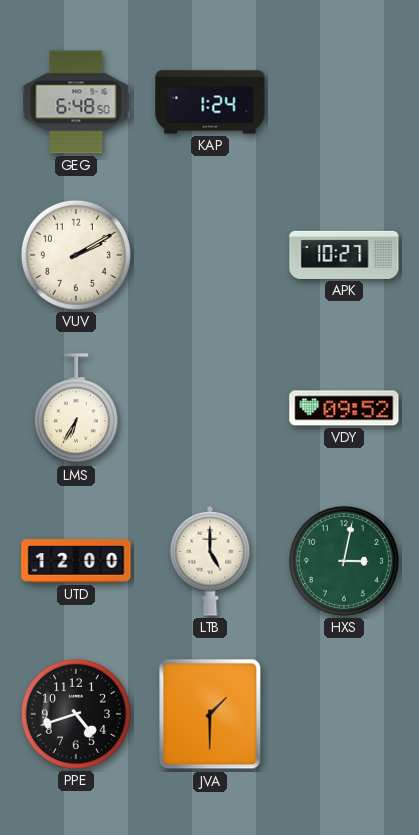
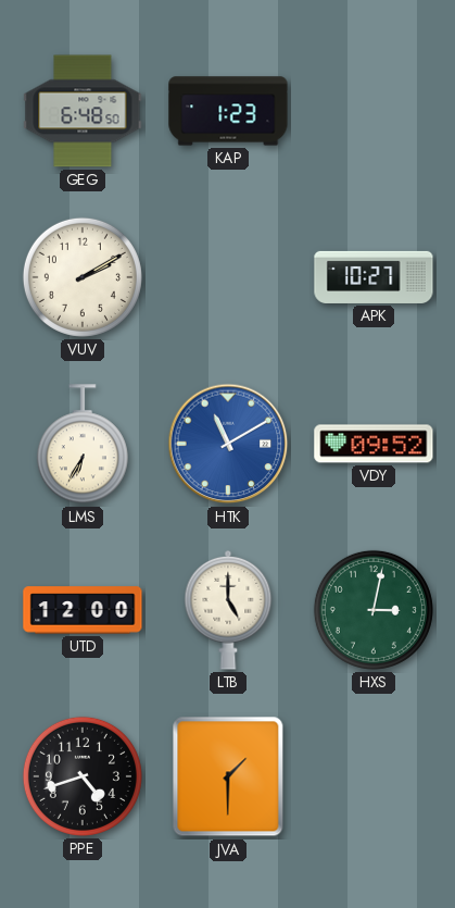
KAP: 1:24 -> 1:23 (228, 111)
HTK: none -> 11:10 (228, 444)
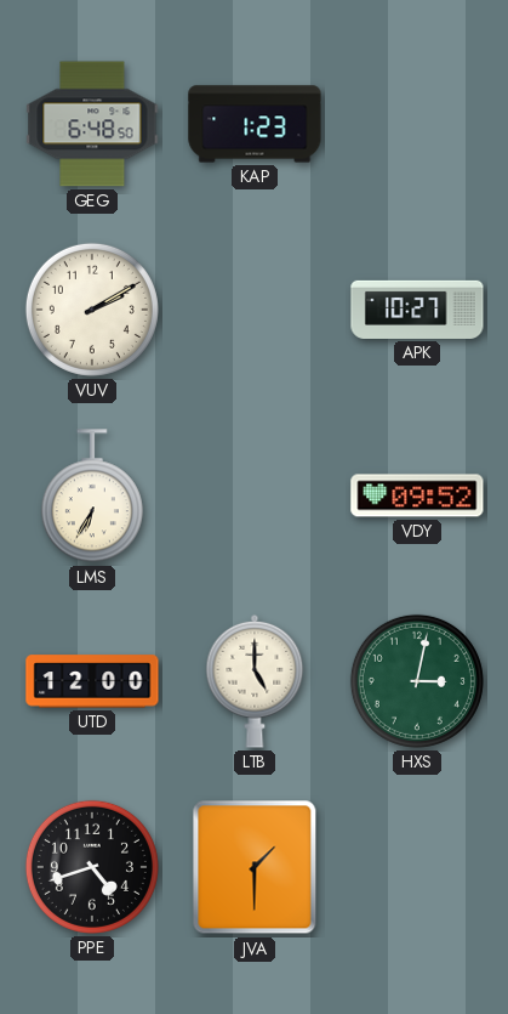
HTK: 11:10 -> none (228, 444)
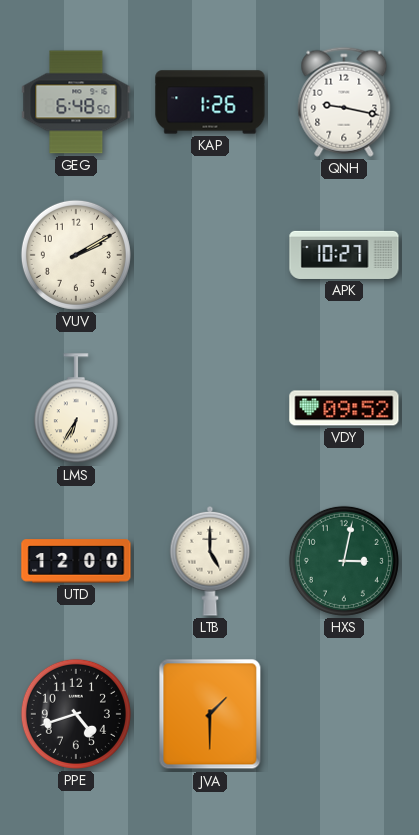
KAP: 1:23 -> 1:26 (210, 102)
QNH: none -> 9:17 (344, 102)
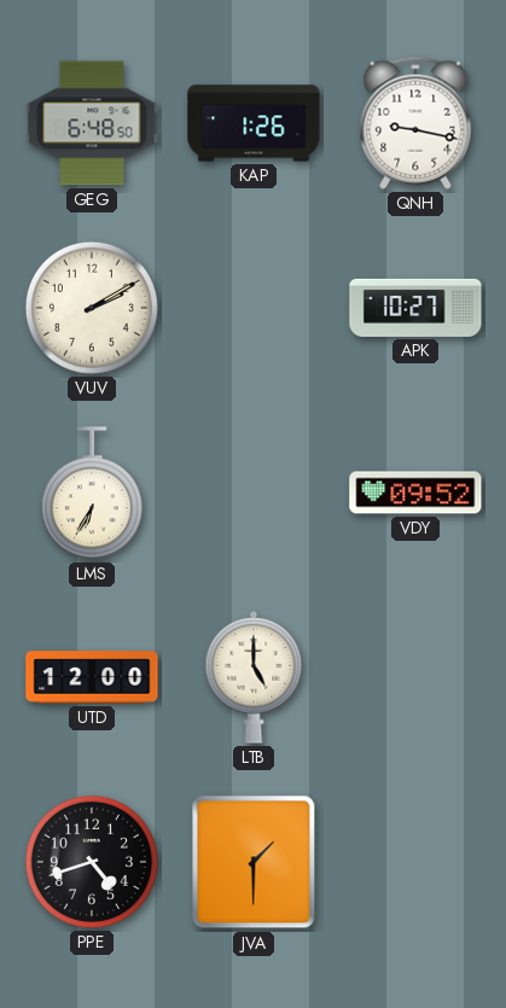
HXS: 3:02 -> none (344, 561)
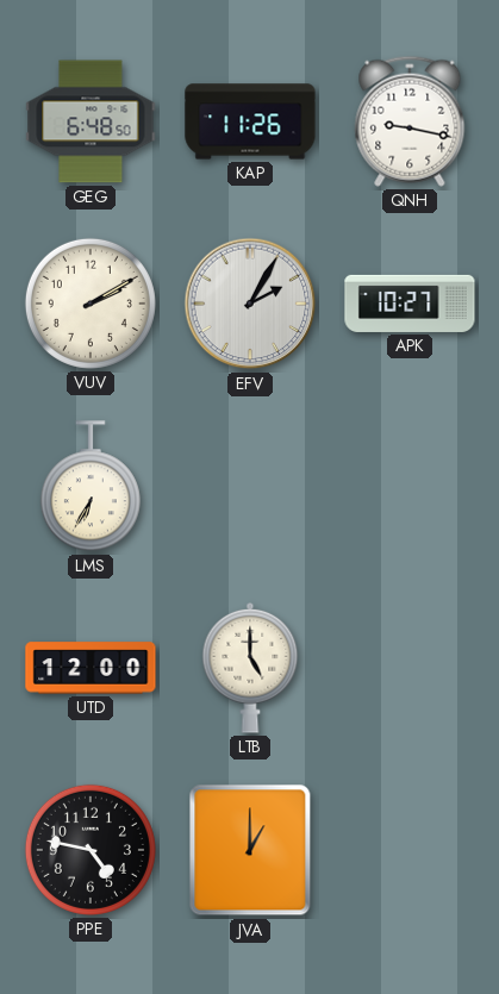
KAP: 1:26 -> 11:26 (250, 121)
EFV: none -> 2:05 (250, 304)
VDY: 09:52 -> none (415, 493)
PPE: 4:42 -> 4:47 (91, 850)
JVA: 1:30 -> 1:00 (250, 850)
